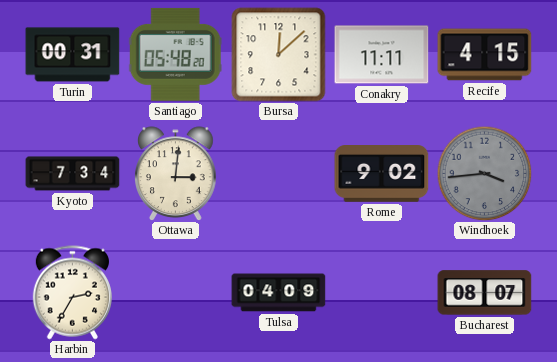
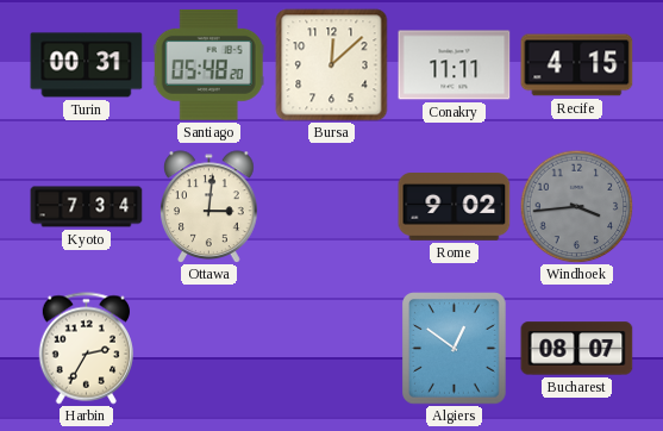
Tulsa: 04:09 -> none (279, 293)
Algiers: none -> 12:51 (455, 349)
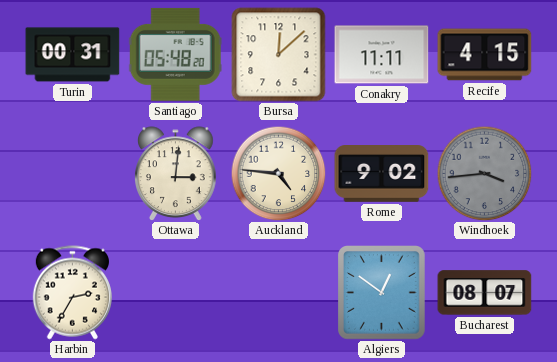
Kyoto: 7:34 -> none (87, 207)
Auckland: none -> 4:46 (278, 173)
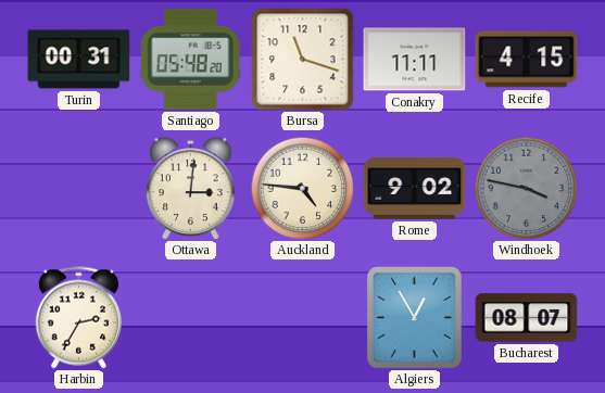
Bursa: 12:08 -> 11:18 (303, 60)
Windhoek: 3:44 -> 3:47 (526, 188)
Algiers: 12:51 -> 12:55 (415, 318)
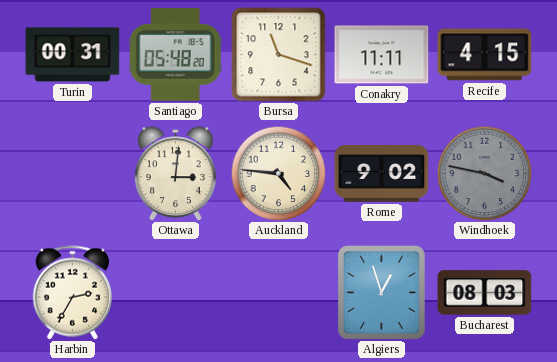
Algiers: 12:55 -> 12:57 (382, 293)
Bucharest: 08:07 -> 08:03 (485, 293)
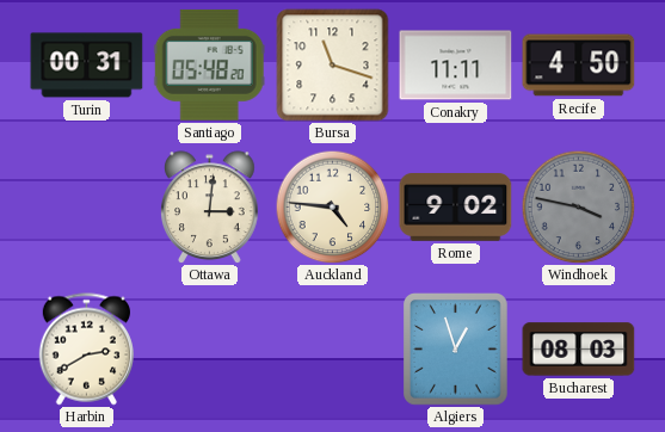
Recife: 4:15 -> 4:50 (579, 66)
Harbin: 2:35 -> 2:40 (86, 350)
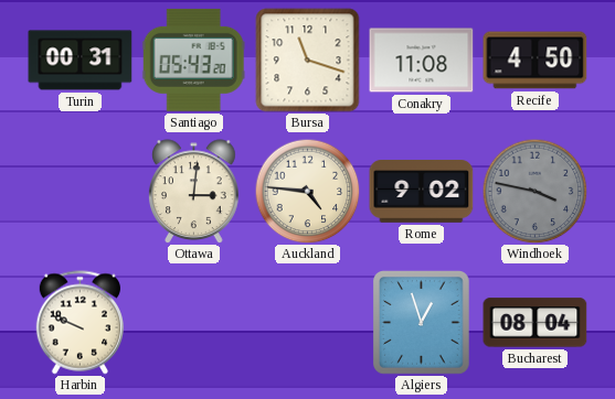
Santiago: 05:48 -> 05:43 (193, 60)
Conakry: 11:11 -> 11:08 (422, 61)
Harbin: 2:40 -> 9:49 (79, 323)
Bucharest: 08:03 -> 08:04 (536, 323)
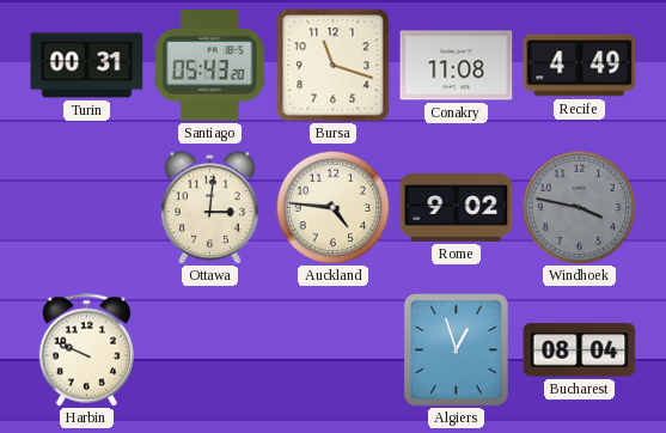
Recife: 4:50 -> 4:49 (580, 66)
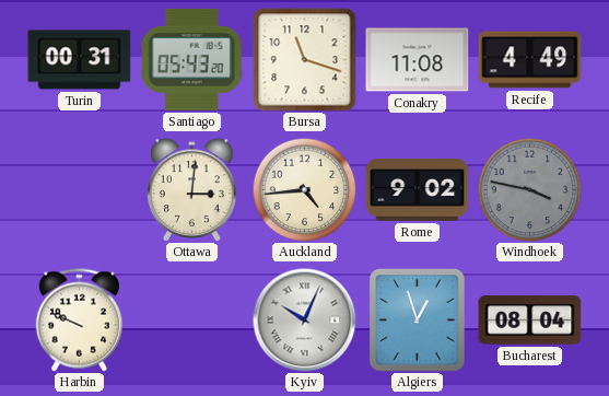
Auckland: 4:46 -> 4:44 (304, 189)
Kyiv: none -> 10:04 (304, 319)
